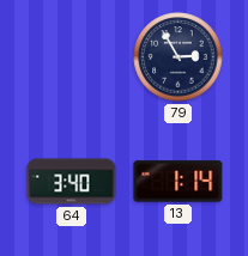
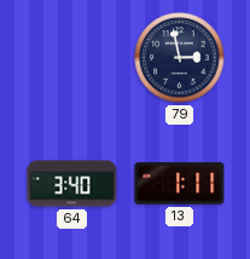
79: 2:55 -> 2:58 (180, 58)
13: 1:14 -> 1:11 (180, 184)
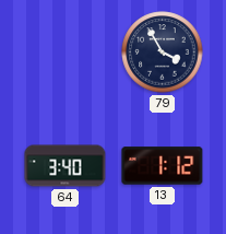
79: 2:58 -> 3:55 (163, 52)
13: 1:11 -> 1:12 (163, 166)
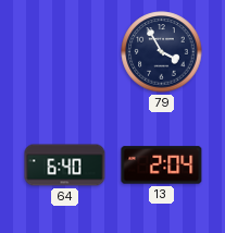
64: 3:40 -> 6:40 (65, 165)
13: 1:12 -> 2:04 (162, 165)
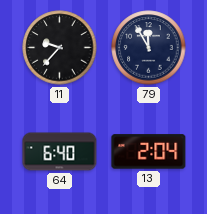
11: none -> 9:37 (60, 48)
79: 3:55 -> 11:55 (149, 48)
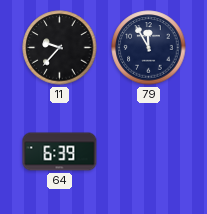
64: 6:40 -> 6:39 (60, 152)
13: 2:04 -> none (149, 152)
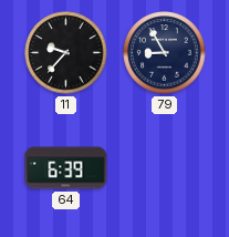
79: 11:55 -> 8:55 (165, 53)
